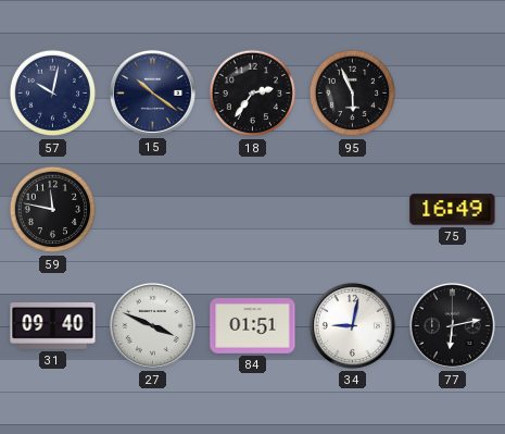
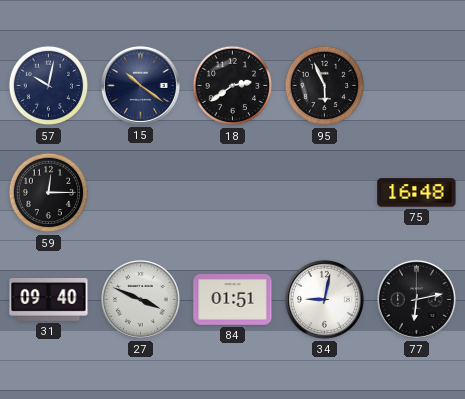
18: 2:36 -> 2:39 (233, 86)
59: 11:47 -> 12:15 (49, 193)
75: 16:49 -> 16:48 (417, 193)
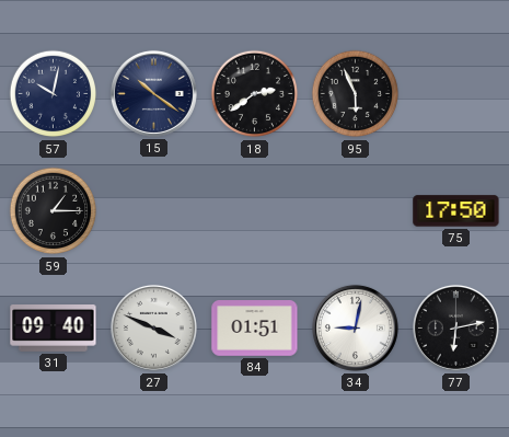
59: 12:15 -> 1:15 (54, 211)
75: 16:48 -> 17:50 (456, 211)
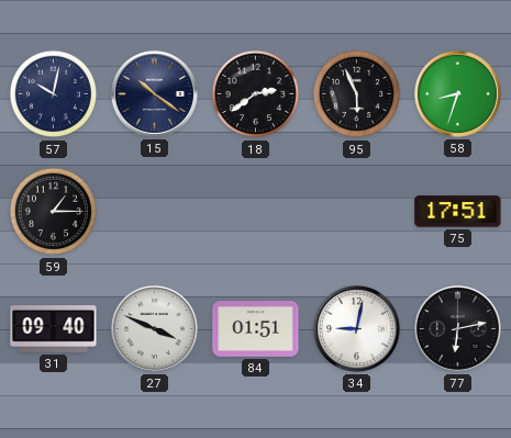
58: none -> 8:33 (457, 93)
75: 17:50 -> 17:51 (458, 212)
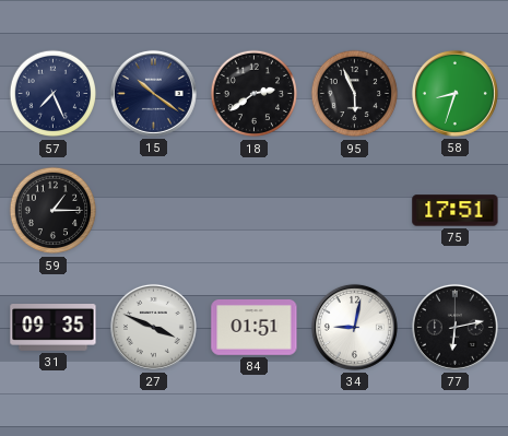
57: 10:02 -> 7:26 (54, 94)
31: 09:40 -> 09:35 (54, 328)
